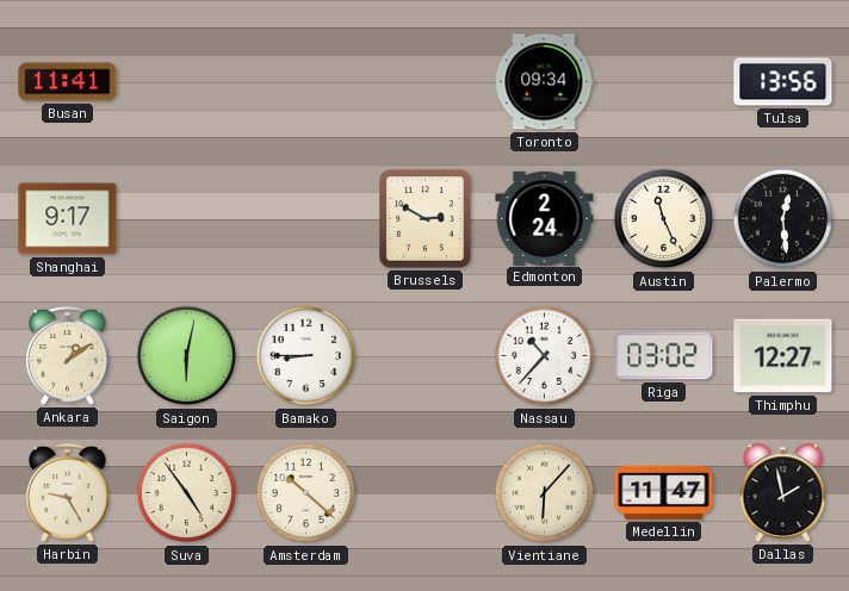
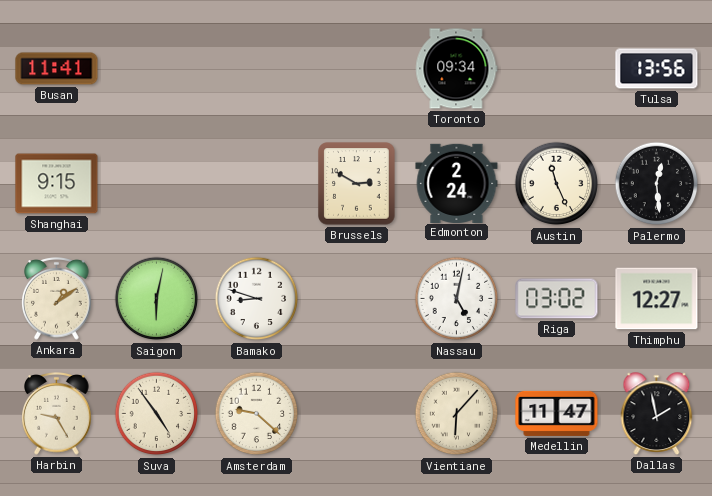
Shanghai: 9:17 -> 9:15 (57, 184)
Bamako: 8:45 -> 8:48 (257, 299)
Nassau: 10:37 -> 5:02 (457, 299)
Amsterdam: 10:22 -> 9:22 (257, 414)
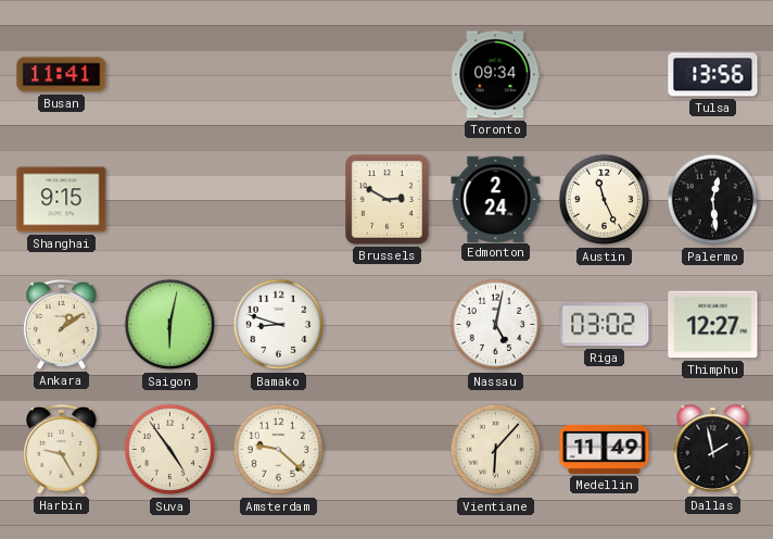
Medellin: 11:47 -> 11:49 (605, 449)
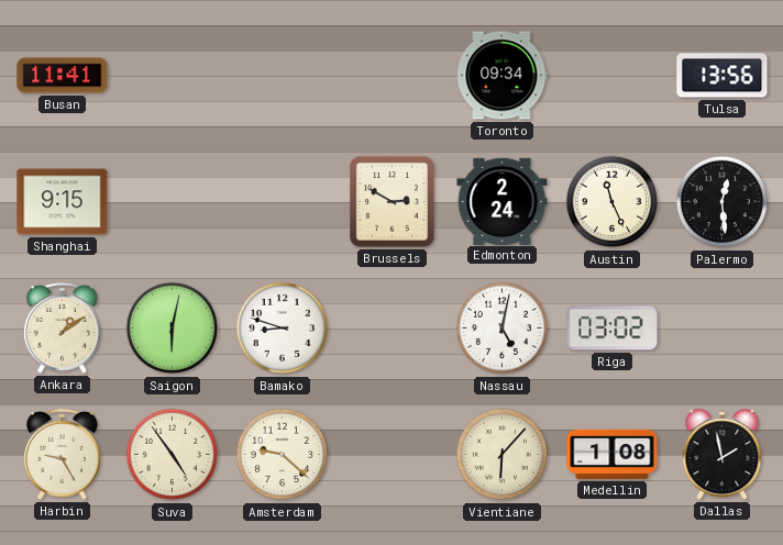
Thimphu: 12:27 -> none (713, 325)
Medellin: 11:49 -> 1:08 (613, 454)
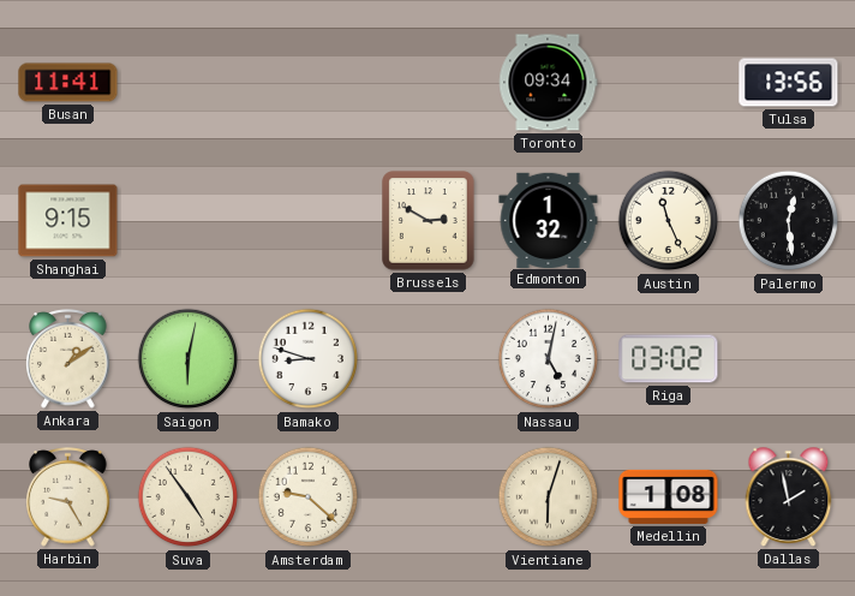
Edmonton: 2:24 -> 1:32 (549, 220)
Vientiane: 6:07 -> 6:03 (549, 497)
